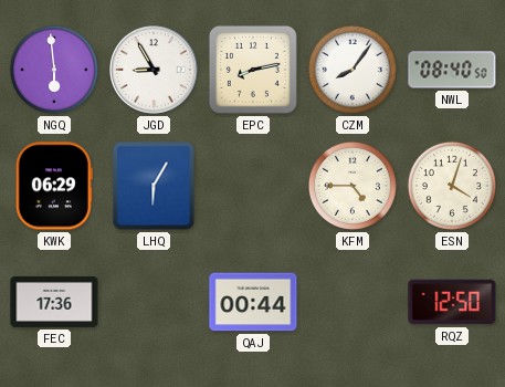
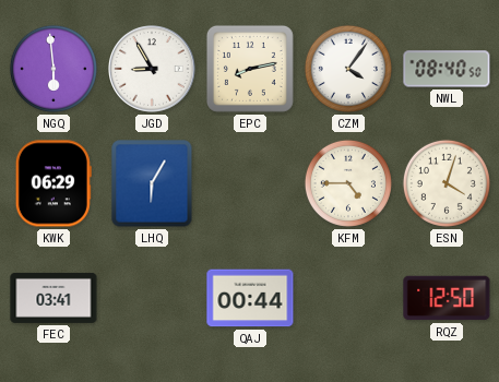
CZM: 8:06 -> 4:06 (348, 69)
FEC: 17:36 -> 03:41 (54, 298)
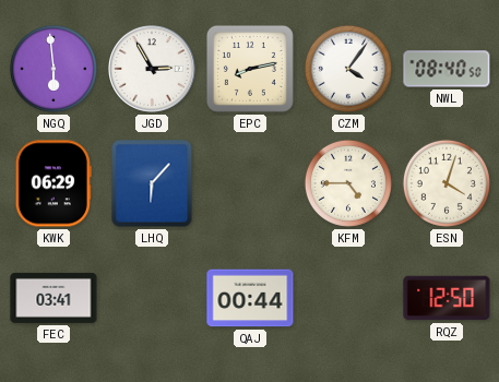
JGD: 8:55 -> 2:55 (153, 70)
LHQ: 6:05 -> 6:07 (152, 183)
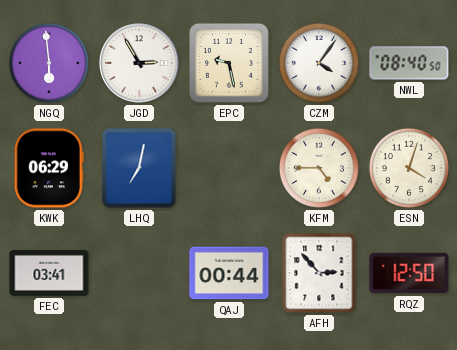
EPC: 8:13 -> 9:28 (229, 63)
LHQ: 6:07 -> 7:02 (139, 168)
AFH: none -> 2:53 (319, 273)
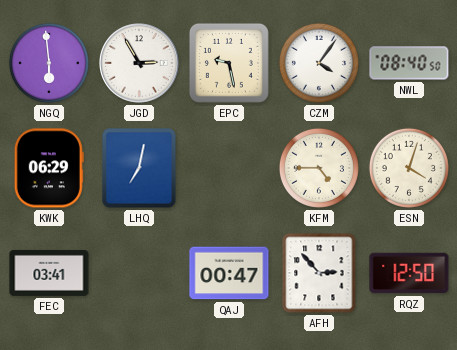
QAJ: 00:44 -> 00:47 (229, 273)
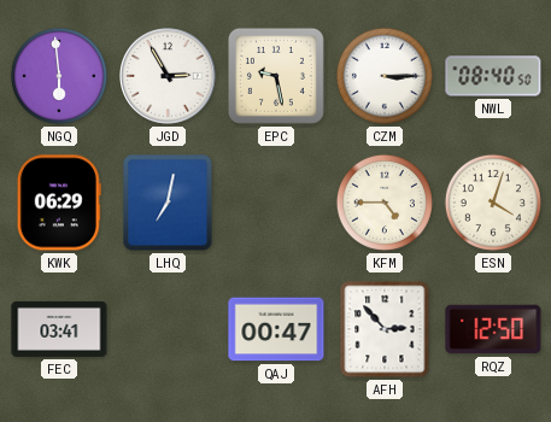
CZM: 4:06 -> 3:15 (385, 76)
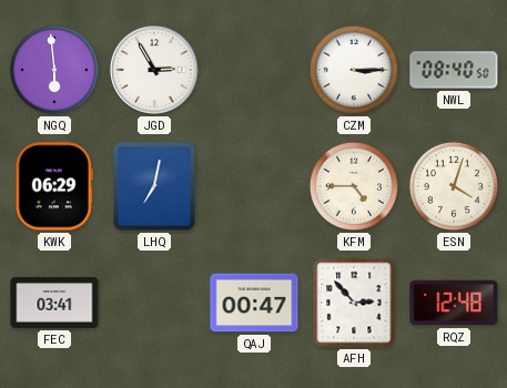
EPC: 9:28 -> none (276, 76)
RQZ: 12:50 -> 12:48 (454, 303)
